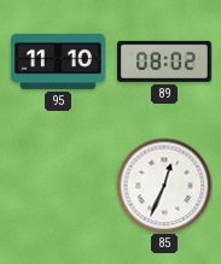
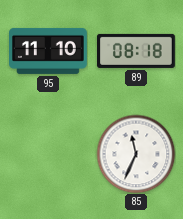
89: 08:02 -> 08:18 (137, 51)
85: 12:34 -> 11:34 (136, 154)
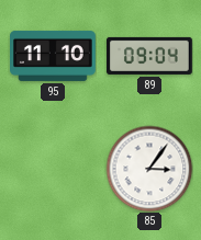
89: 08:18 -> 09:04 (150, 56)
85: 11:34 -> 3:06 (149, 169)
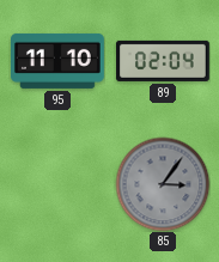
89: 09:04 -> 02:04 (164, 61)
85 dial: white -> grey (163, 184)
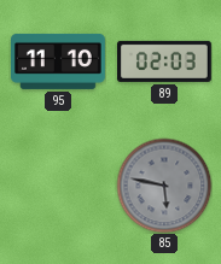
89: 02:04 -> 02:03 (165, 61)
85: 3:06 -> 5:47 (164, 186)
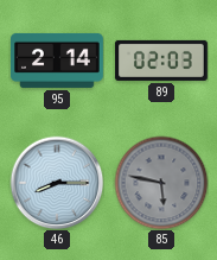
95: 11:10 -> 2:14 (58, 61)
46: none -> 8:15 (57, 183)
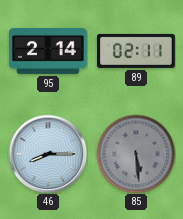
89: 02:03 -> 02:11 (137, 51)
85: 5:47 -> 5:29 (136, 154)
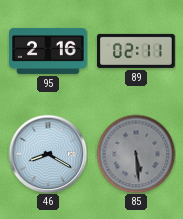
95: 2:14 -> 2:16 (49, 51)
46: 8:15 -> 8:20 (48, 154)
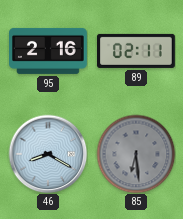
85: 5:29 -> 6:29 (136, 154)
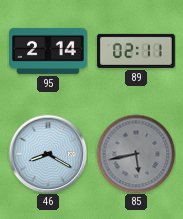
95: 2:16 -> 2:14 (49, 51)
85: 6:29 -> 5:43 (136, 154)
